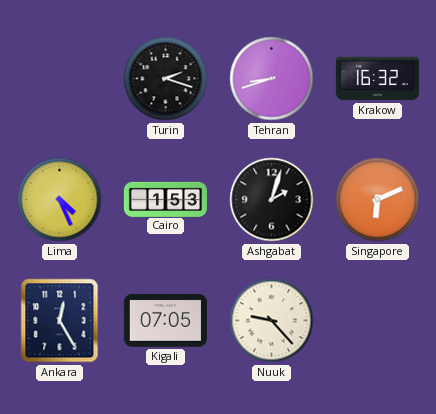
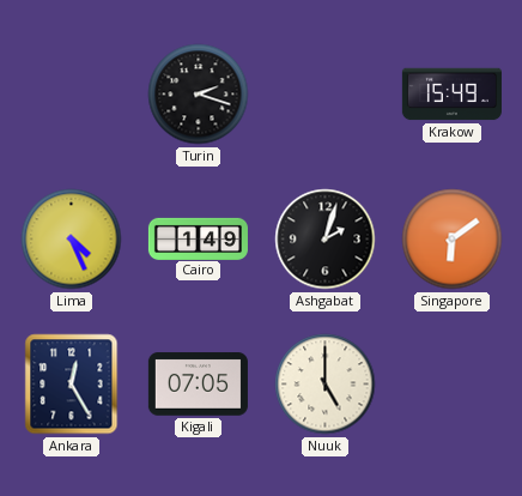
Tehran: 8:42 -> none (272, 79)
Krakow: 16:32 -> 15:49 (451, 95)
Cairo: 1:53 -> 1:49 (198, 238)
Singapore: 6:11 -> 6:09 (453, 240)
Nuuk: 9:23 -> 5:00 (326, 385)
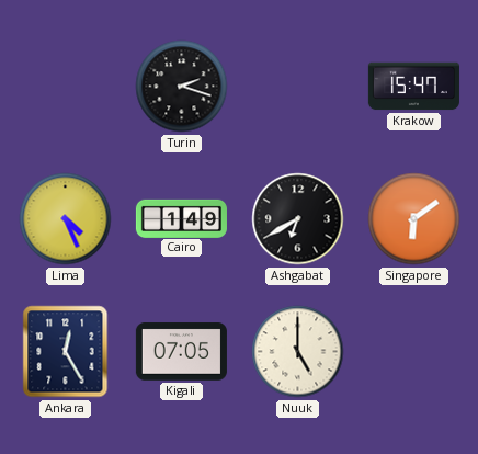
Krakow: 15:49 -> 15:47 (413, 87)
Ashgabat: 2:03 -> 6:40 (298, 219)
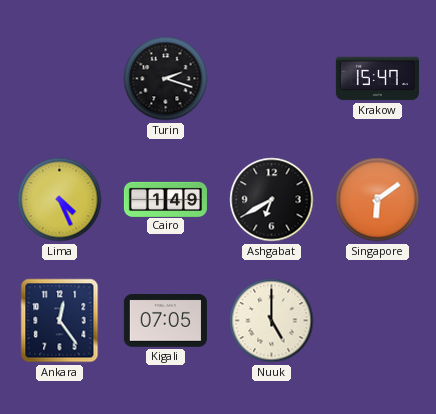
Ankara: 12:25 -> 12:24 (60, 321)
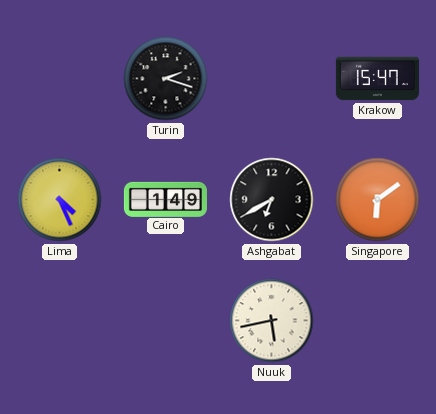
Ankara: 12:24 -> none (60, 321)
Kigali: 07:05 -> none (165, 321)
Nuuk: 5:00 -> 5:43 (272, 321)
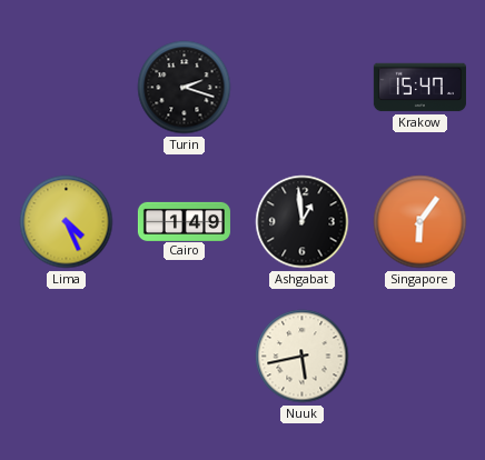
Ashgabat: 6:40 -> 12:59 (303, 222)
Singapore: 6:09 -> 6:06 (420, 222)
